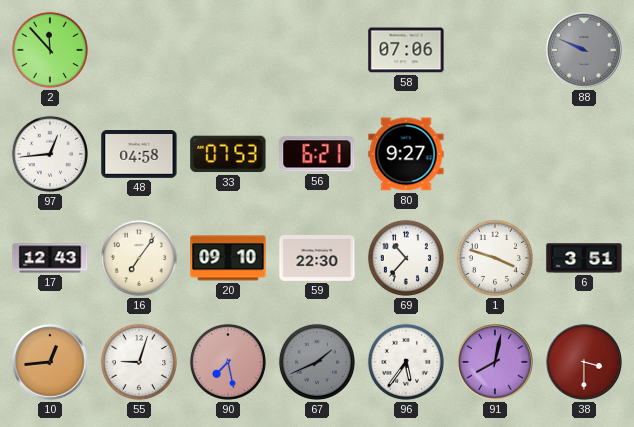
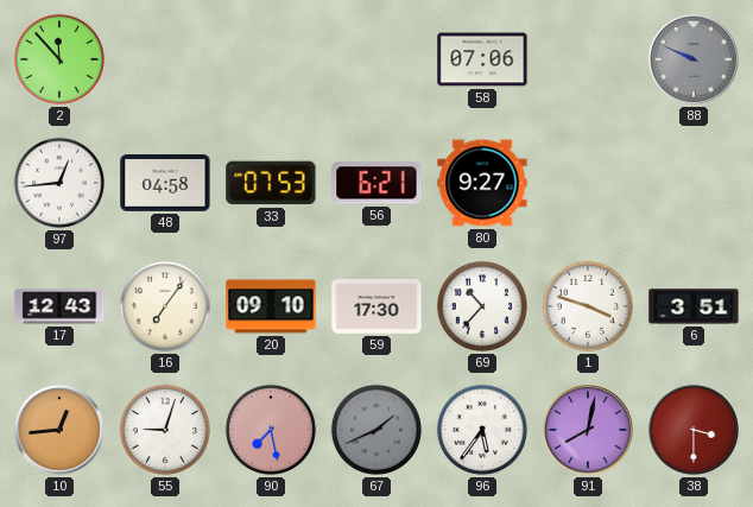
59: 22:30 -> 17:30 (376, 308)
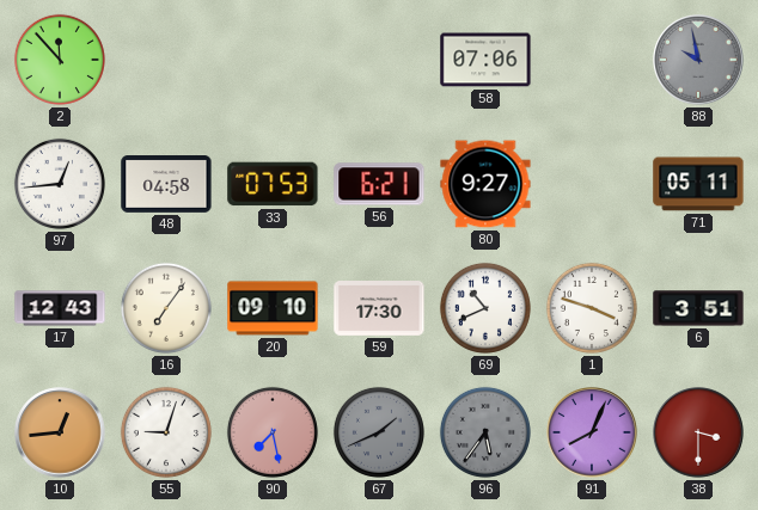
88: 9:49 -> 9:58 (698, 60)
71: none -> 05:11 (698, 184)
69: 10:37 -> 10:41 (485, 308)
96 dial: white -> grey (485, 432)
91: 8:02 -> 8:04 (592, 432)
